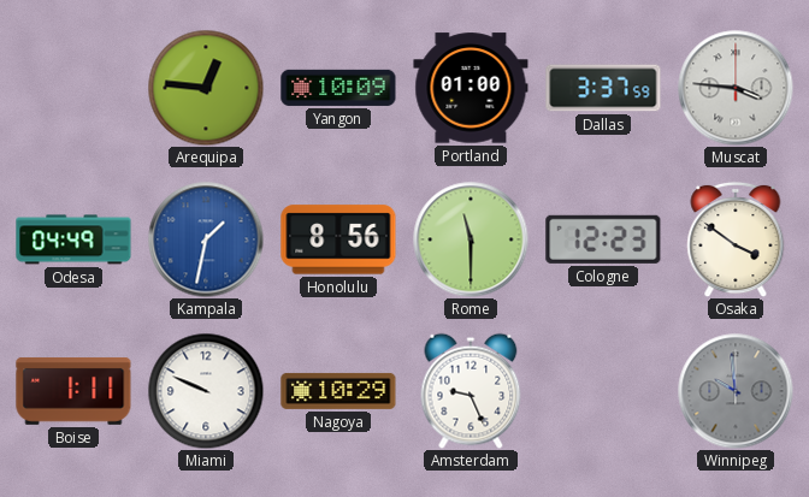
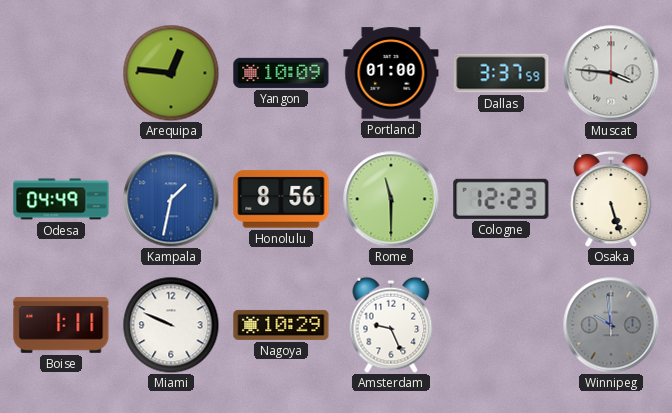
Osaka: 3:51 -> 5:27 (611, 199)
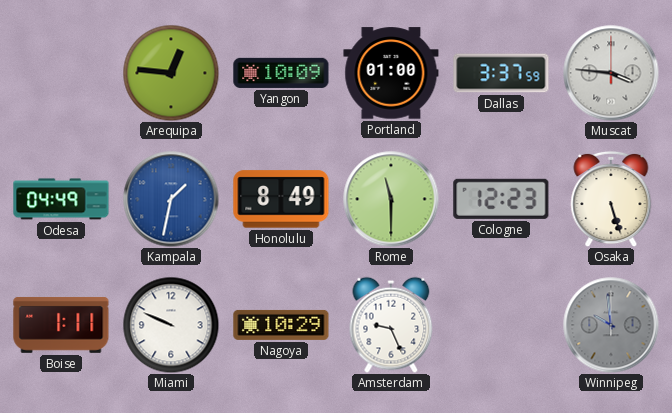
Honolulu: 8:56 -> 8:49 (281, 199)
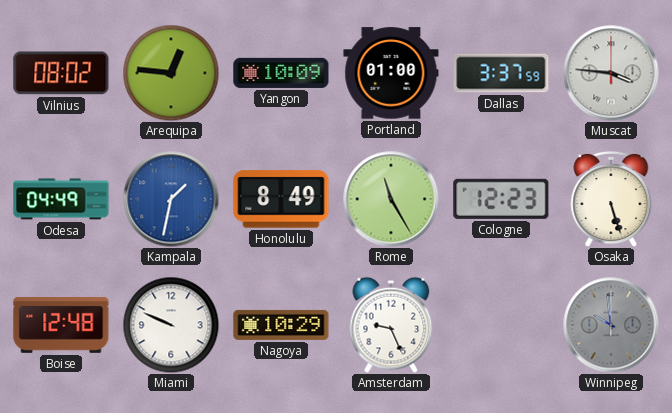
Vilnius: none -> 08:02 (61, 73)
Rome: 11:30 -> 11:25 (391, 199)
Boise: 1:11 -> 12:48 (61, 325)
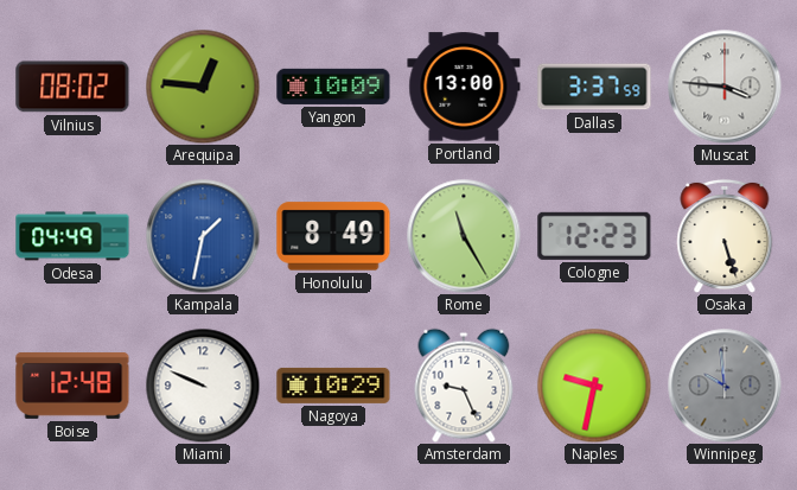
Portland: 01:00 -> 13:00 (464, 87)
Naples: none -> 9:32 (594, 386)
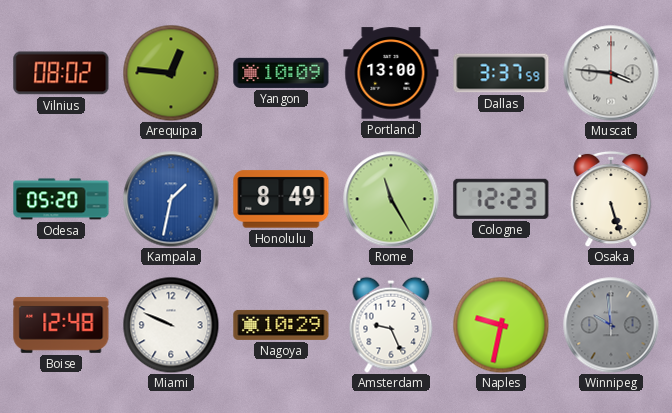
Odesa: 04:49 -> 05:20 (61, 199)
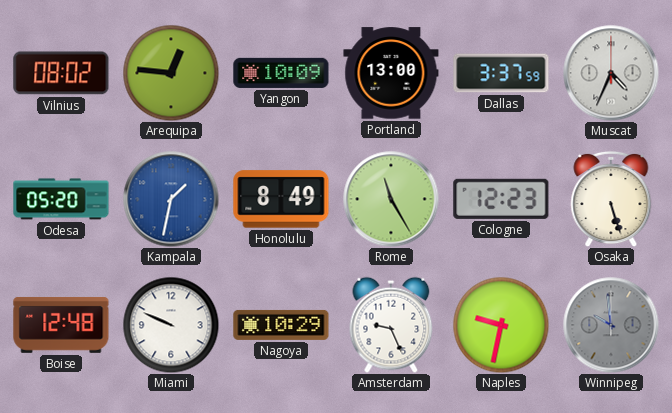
Muscat: 3:46 -> 4:34 (611, 73)
